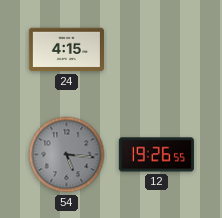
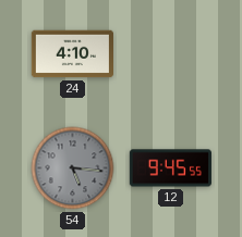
24: 4:15 -> 4:10 (72, 54)
12: 19:26 -> 9:45 (170, 169)
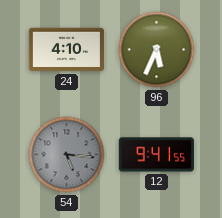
96: none -> 5:34 (157, 50)
12: 9:45 -> 9:41 (156, 155)
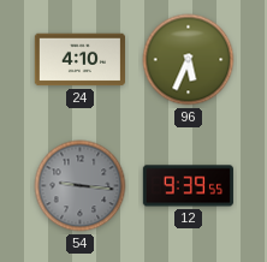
54: 5:16 -> 9:16 (81, 186)
12: 9:41 -> 9:39 (188, 186)
